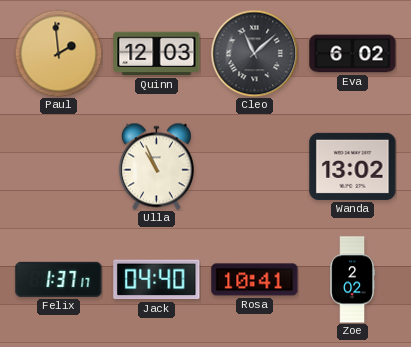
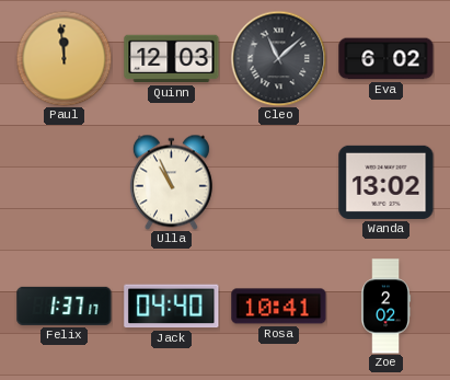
Paul: 1:59 -> 11:59 (64, 58)
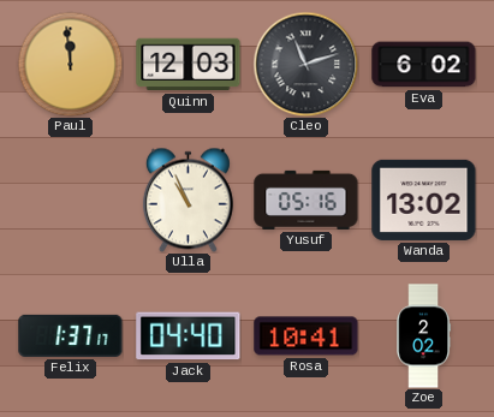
Cleo: 11:08 -> 11:12 (305, 64)
Yusuf: none -> 05:16 (306, 199)
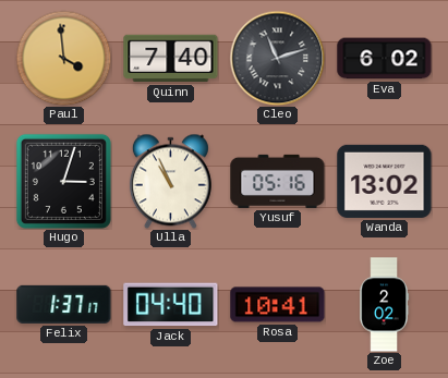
Paul: 11:59 -> 3:59 (63, 58)
Quinn: 12:03 -> 7:40 (171, 59)
Hugo: none -> 3:03 (63, 181)
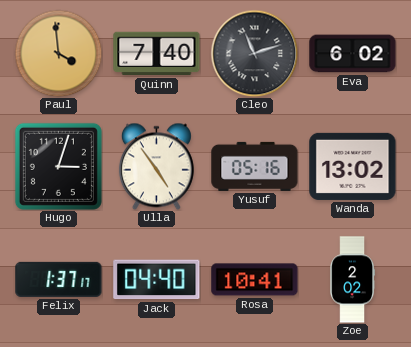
Ulla: 10:56 -> 4:54 (156, 166)
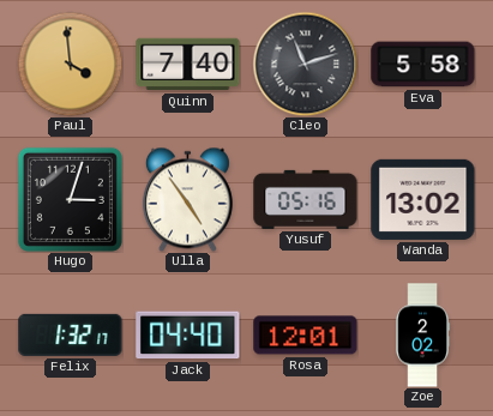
Eva: 6:02 -> 5:58 (423, 65)
Felix: 1:37 -> 1:32 (71, 334)
Rosa: 10:41 -> 12:01 (306, 336)
